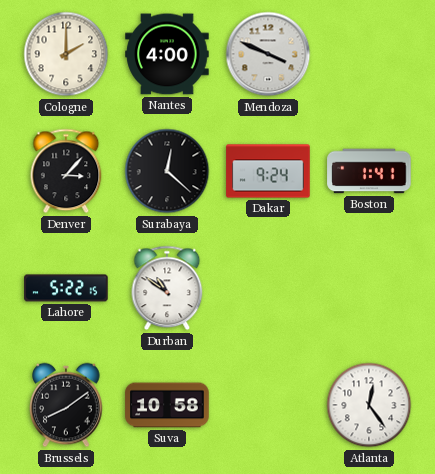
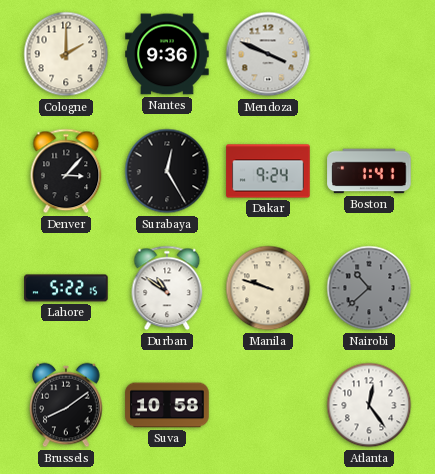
Nantes: 4:00 -> 9:36 (167, 54)
Surabaya: 12:22 -> 12:25 (167, 171)
Manila: none -> 9:48 (268, 288)
Nairobi: none -> 10:38 (369, 288)
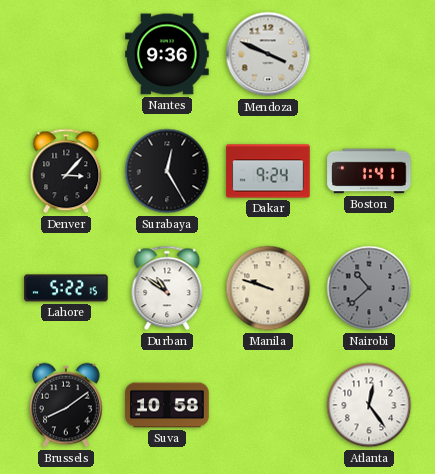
Cologne: 2:00 -> none (66, 54)
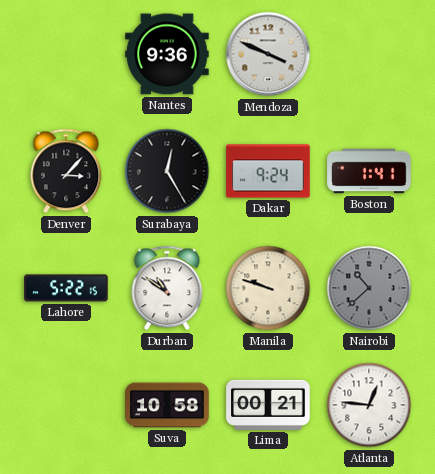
Brussels: 8:09 -> none (66, 405)
Lima: none -> 00:21 (268, 405)
Atlanta: 12:24 -> 12:46 (369, 405)
